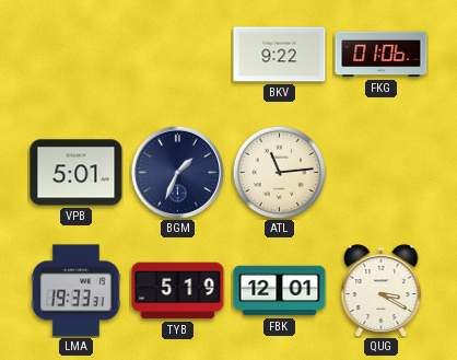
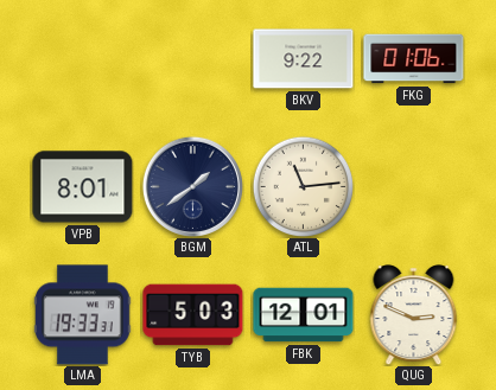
VPB: 5:01 -> 8:01 (83, 187)
BGM: 1:34 -> 1:39 (192, 186)
TYB: 5:19 -> 5:03 (193, 315)
QUG: 3:20 -> 2:49 (414, 315)
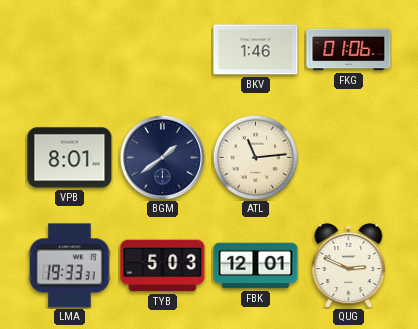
BKV: 9:22 -> 1:46 (256, 50)
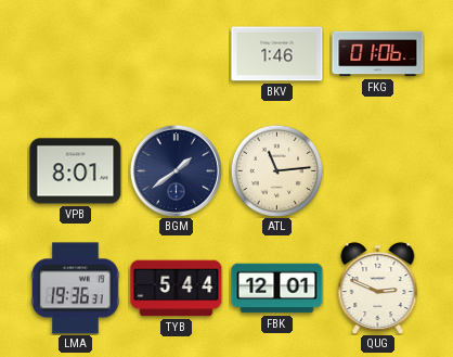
LMA: 19:33 -> 19:36 (76, 289)
TYB: 5:03 -> 5:44 (177, 289)
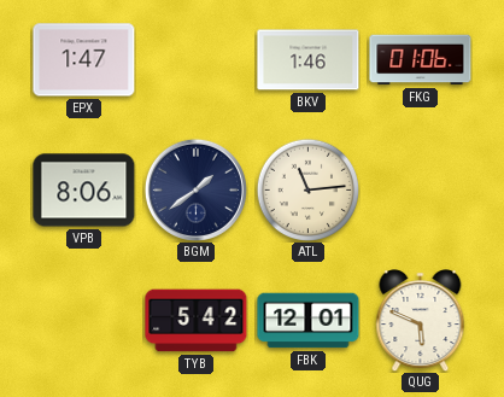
EPX: none -> 1:47 (84, 60)
VPB: 8:01 -> 8:06 (84, 191)
LMA: 19:36 -> none (76, 289)
TYB: 5:44 -> 5:42 (197, 321)
QUG: 2:49 -> 5:49 (421, 321)
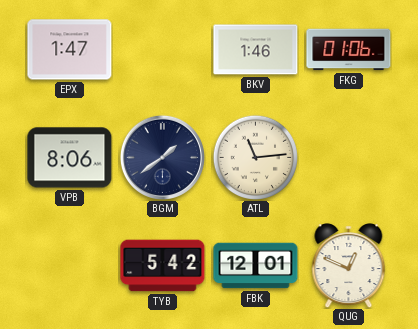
QUG: 5:49 -> 12:49 (349, 266)
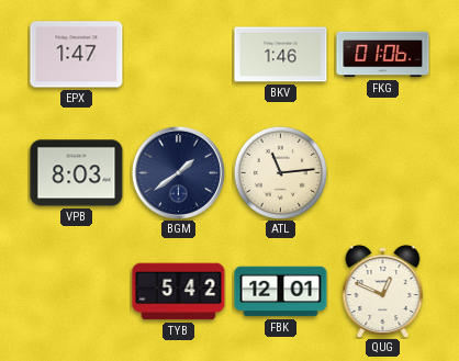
VPB: 8:06 -> 8:03 (77, 173)
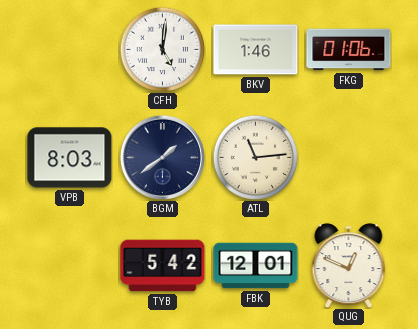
EPX: 1:47 -> none (77, 55)
CFH: none -> 5:01 (162, 49)
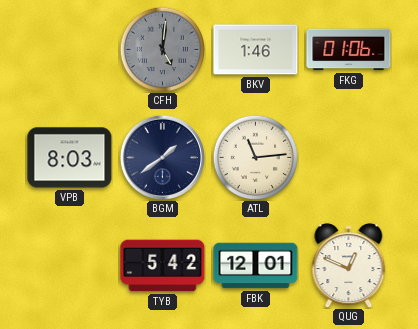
CFH dial: white -> grey (162, 49)
